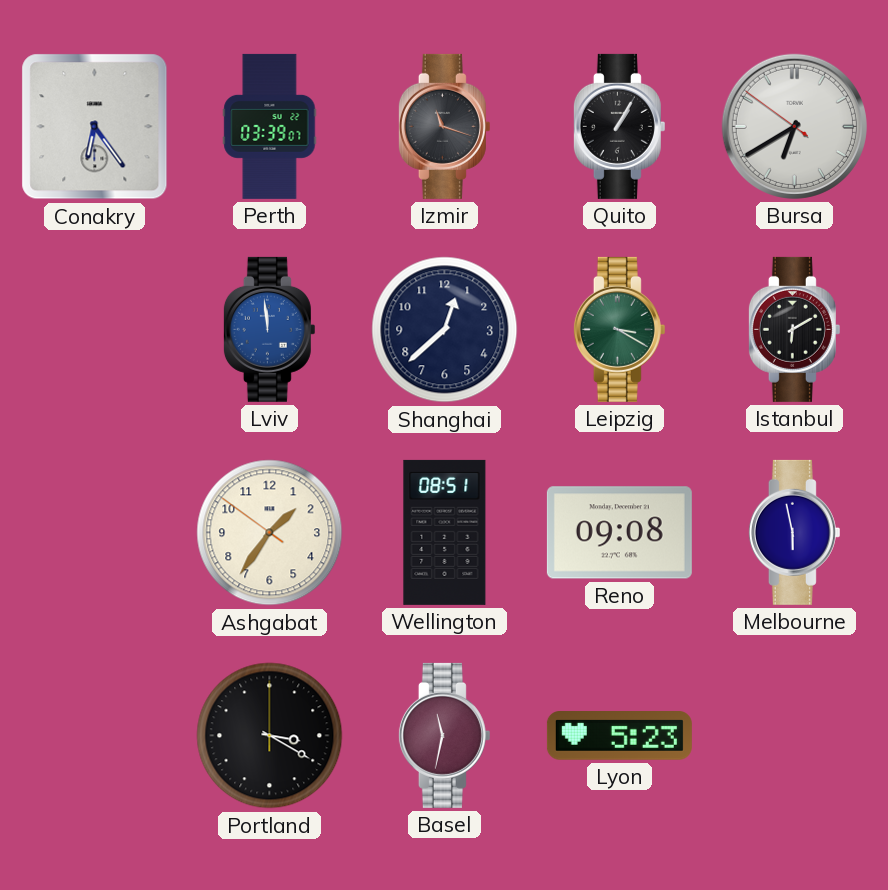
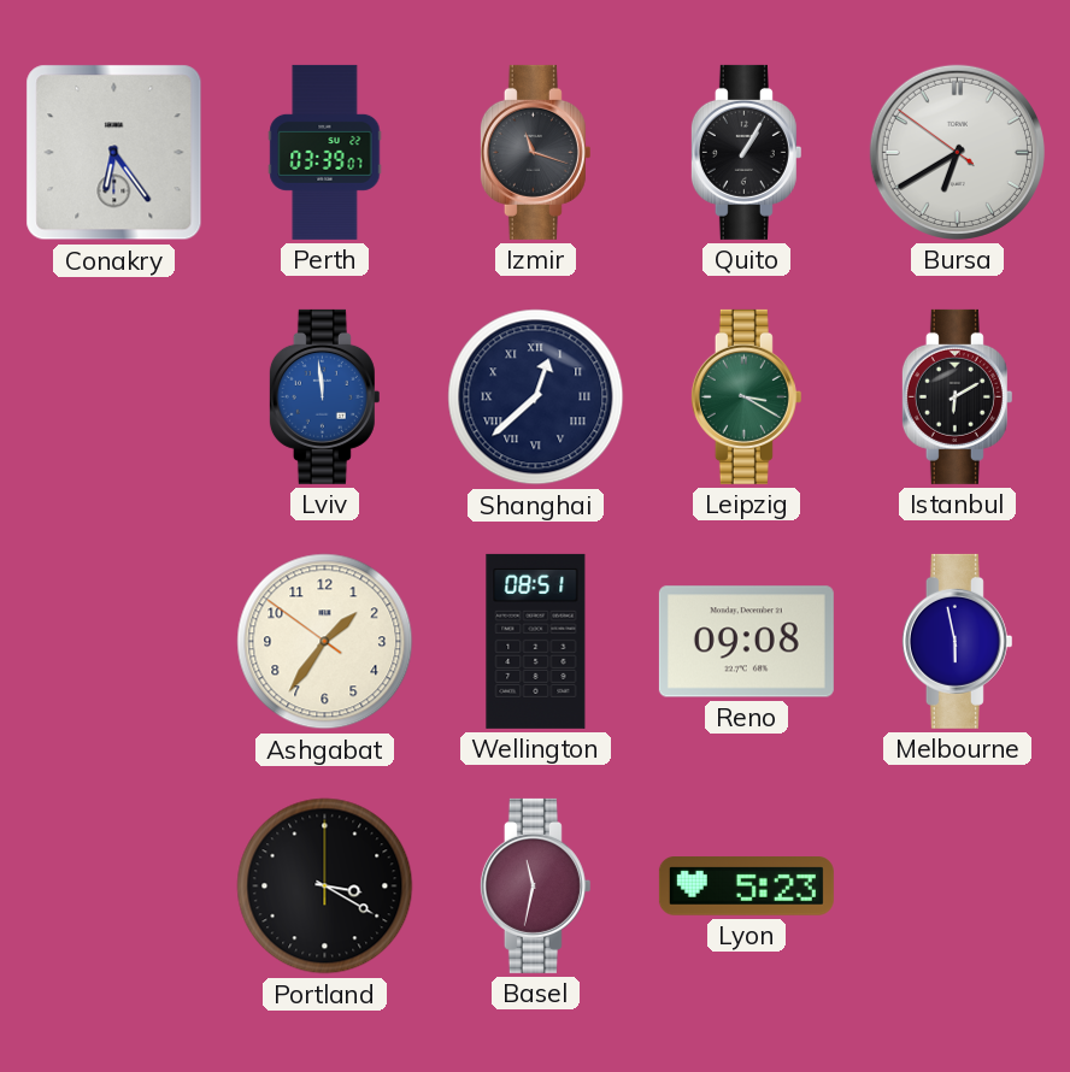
Shanghai numerals: Arabic -> Roman (536, 397)
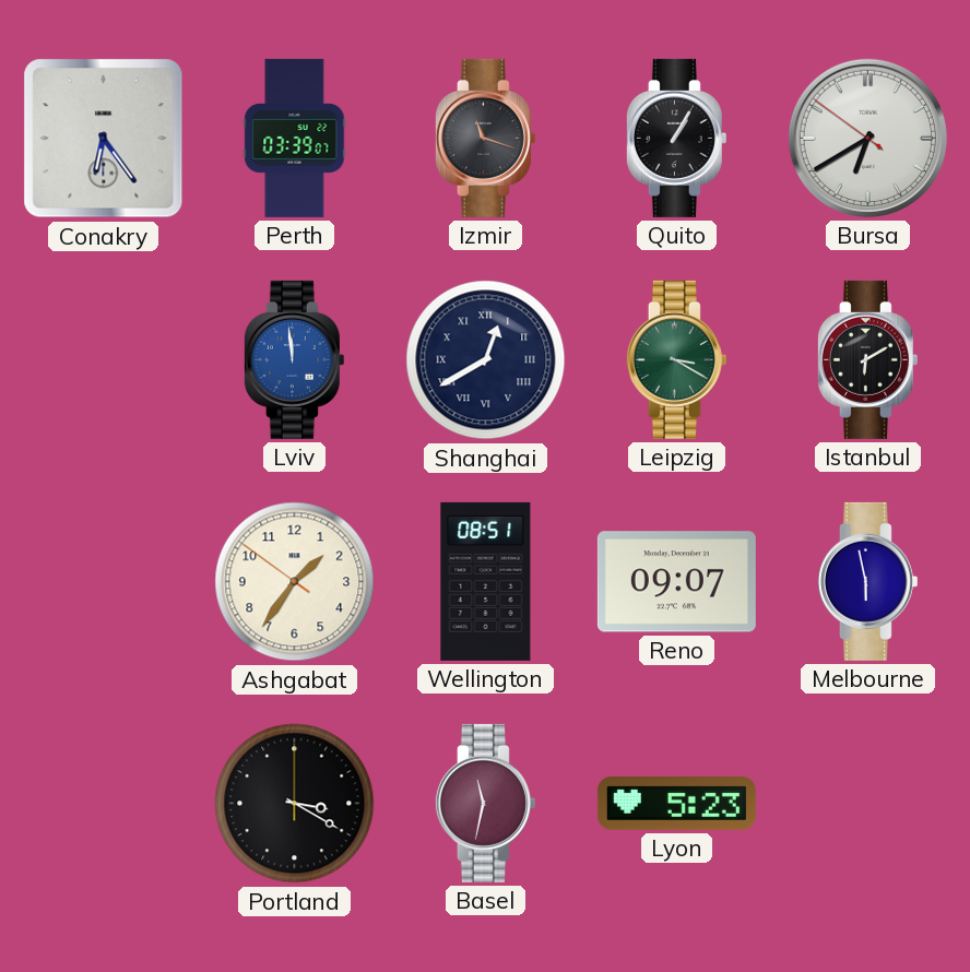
Shanghai: 12:38 -> 12:40 (486, 360)
Reno: 09:08 -> 09:07 (676, 582)
